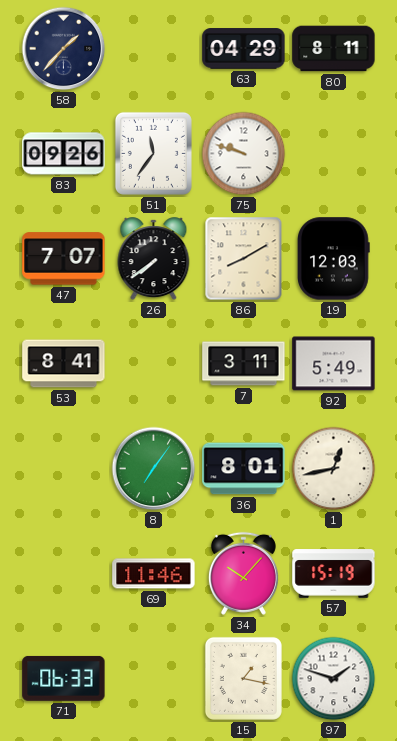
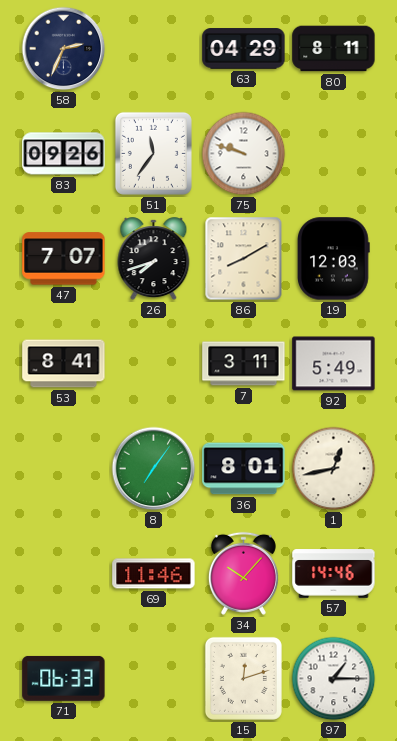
58: 1:37 -> 2:34 (64, 49)
26: 7:39 -> 7:42 (154, 259)
57: 15:19 -> 14:46 (334, 574)
15: 1:17 -> 12:12 (243, 678)
97: 1:48 -> 1:15 (334, 679)
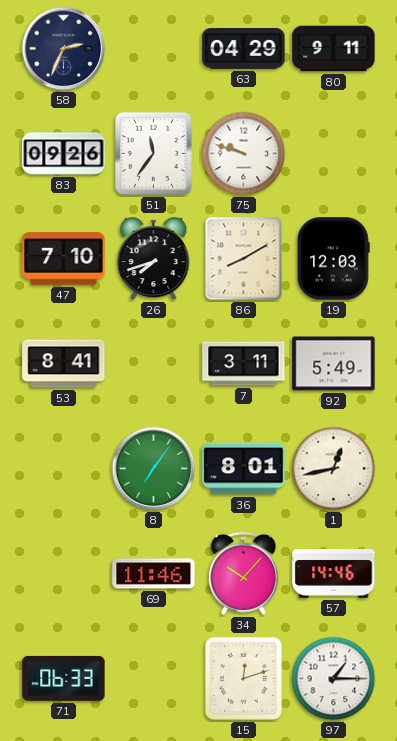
80: 8:11 -> 9:11 (334, 49)
47: 7:07 -> 7:10 (64, 259)
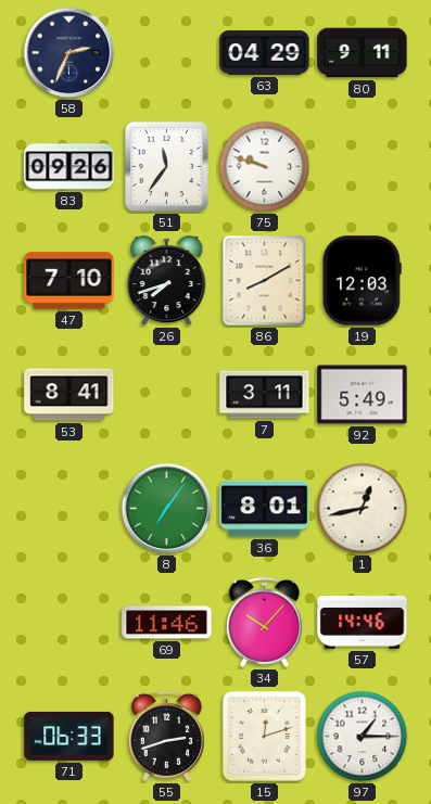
55: none -> 2:42 (166, 736)
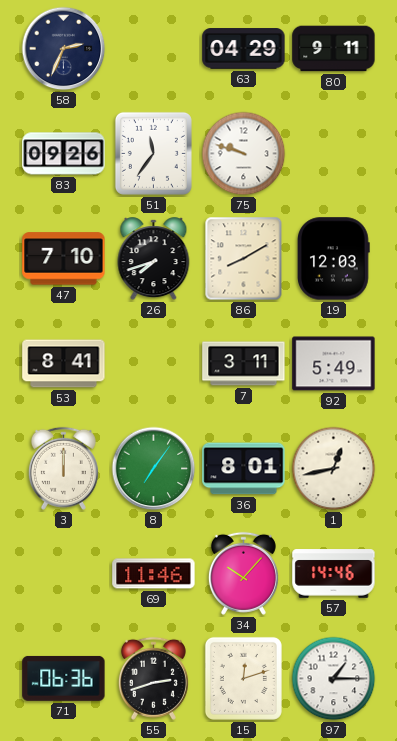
3: none -> 12:00 (63, 468)
71: 06:33 -> 06:36 (64, 678)
